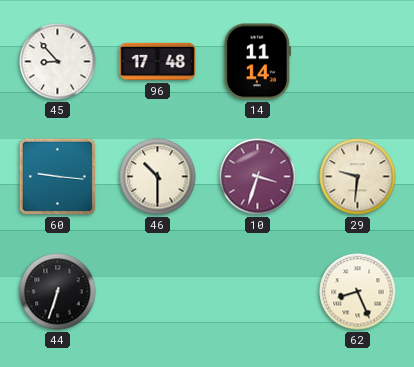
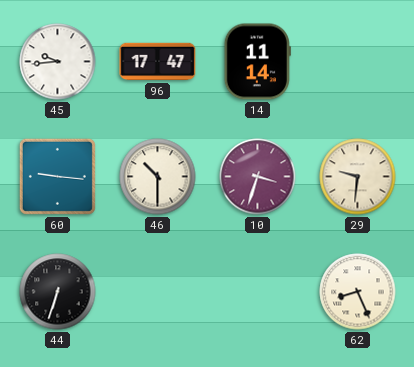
45: 8:53 -> 9:44 (58, 62)
96: 17:48 -> 17:47 (158, 62)
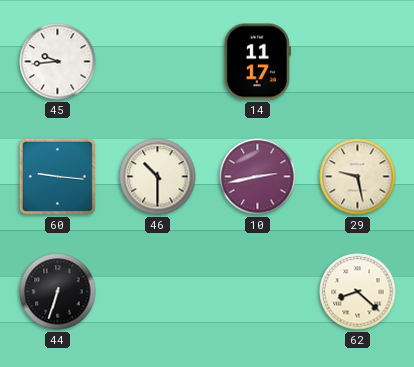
96: 17:47 -> none (158, 62)
14: 11:14 -> 11:17 (257, 62)
10: 3:33 -> 2:43 (258, 177)
29: 9:31 -> 9:28 (358, 177)
62: 8:26 -> 8:22 (358, 292)
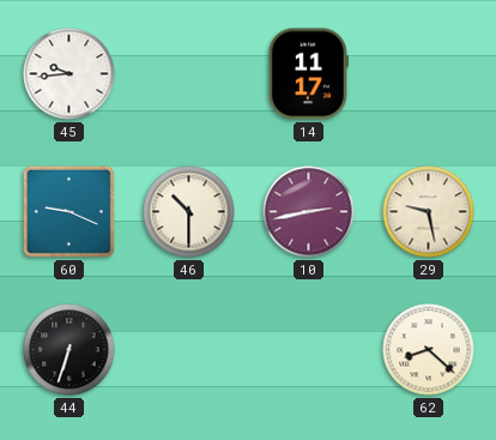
60: 9:16 -> 9:19 (68, 211)
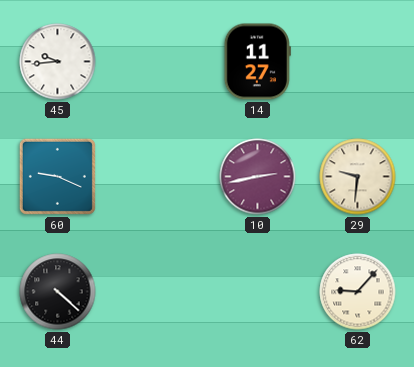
14: 11:17 -> 11:27 (257, 62)
46: 10:30 -> none (189, 212)
29: 9:28 -> 9:31 (358, 177)
44: 6:33 -> 4:22 (58, 292)
62: 8:22 -> 9:07 (358, 292)
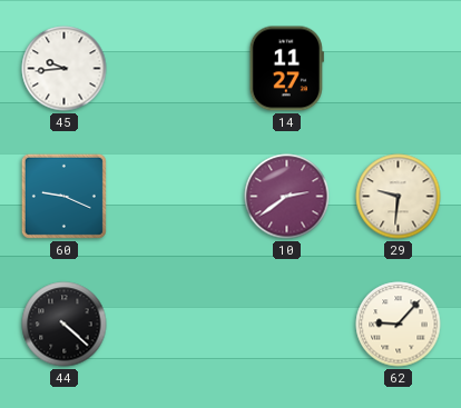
10: 2:43 -> 2:39 (287, 197)
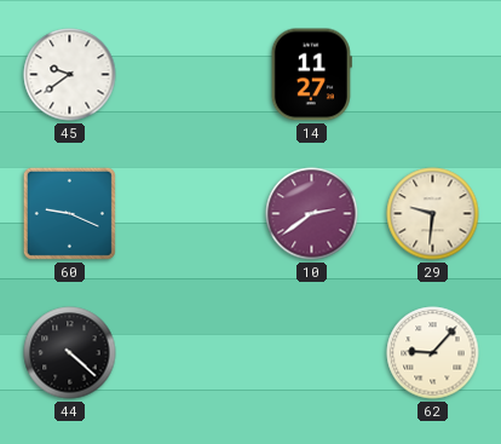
45: 9:44 -> 9:39 (70, 75)
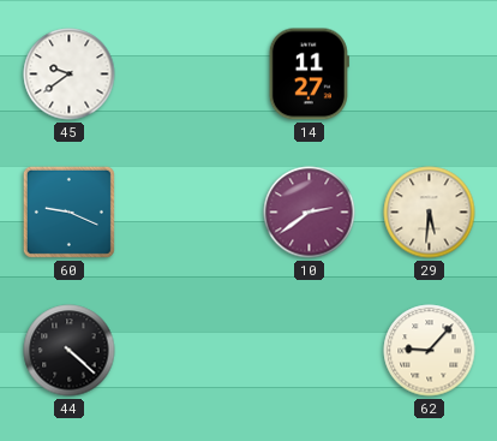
29: 9:31 -> 5:31 (430, 213)
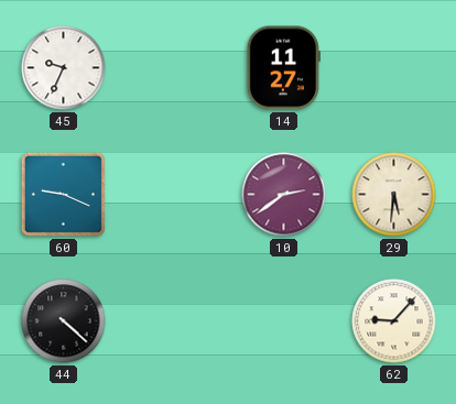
45: 9:39 -> 9:34 (64, 68)
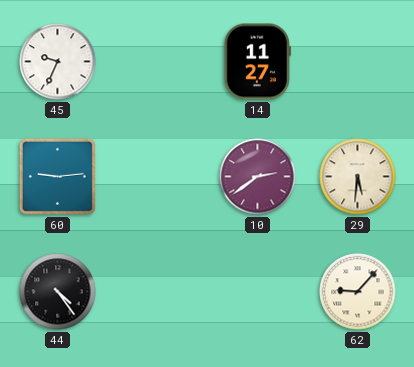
60: 9:19 -> 9:14 (57, 176)
44: 4:22 -> 4:24 (58, 292)
